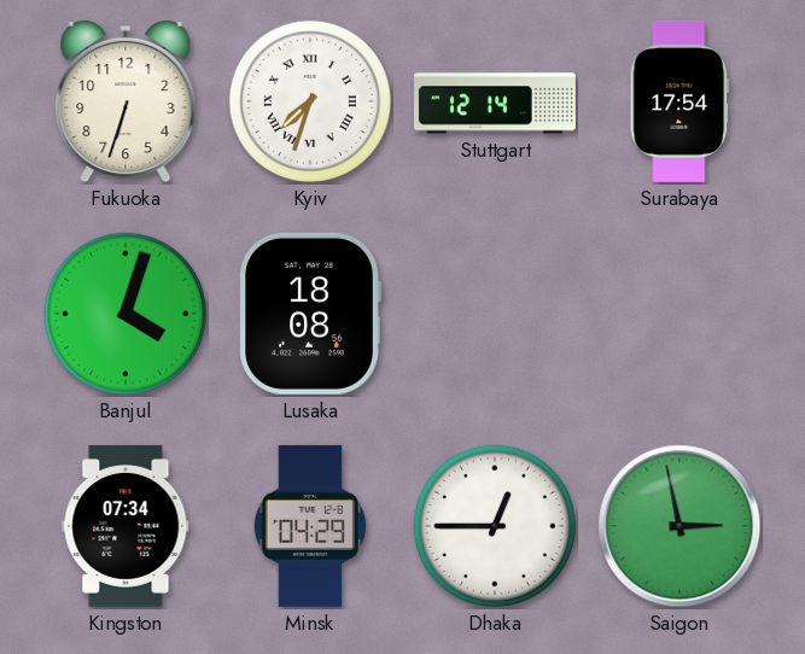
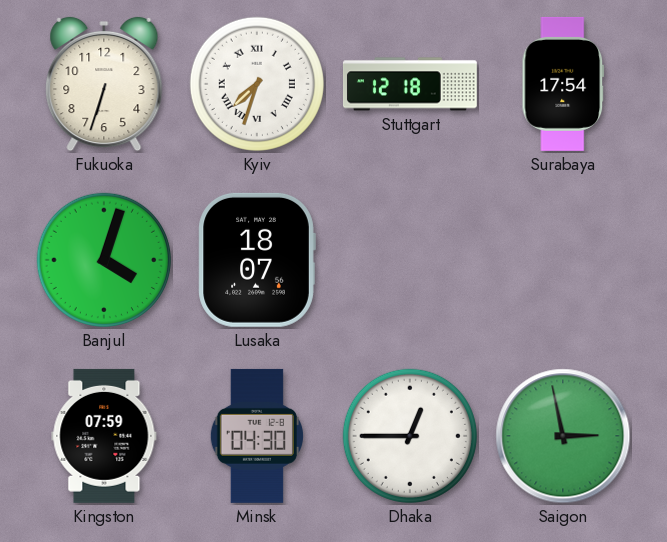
Stuttgart: 12:14 -> 12:18 (410, 84)
Lusaka: 18:08 -> 18:07 (257, 260)
Kingston: 07:34 -> 07:59 (104, 436)
Minsk: 04:29 -> 04:30 (257, 436)
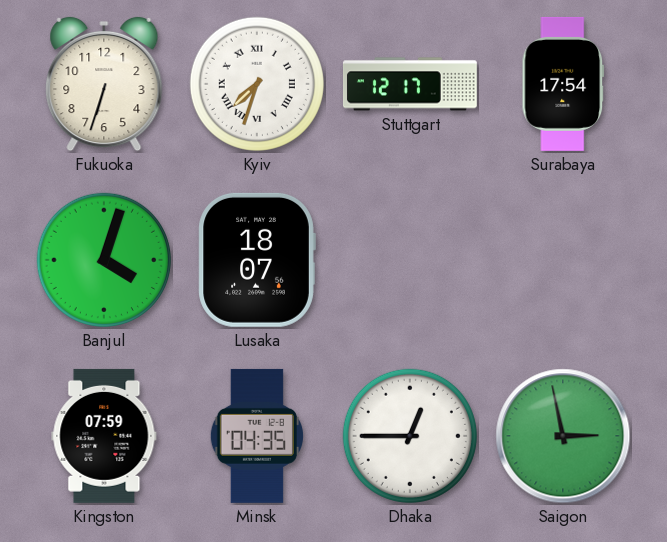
Stuttgart: 12:18 -> 12:17 (410, 84)
Minsk: 04:30 -> 04:35 (257, 436)
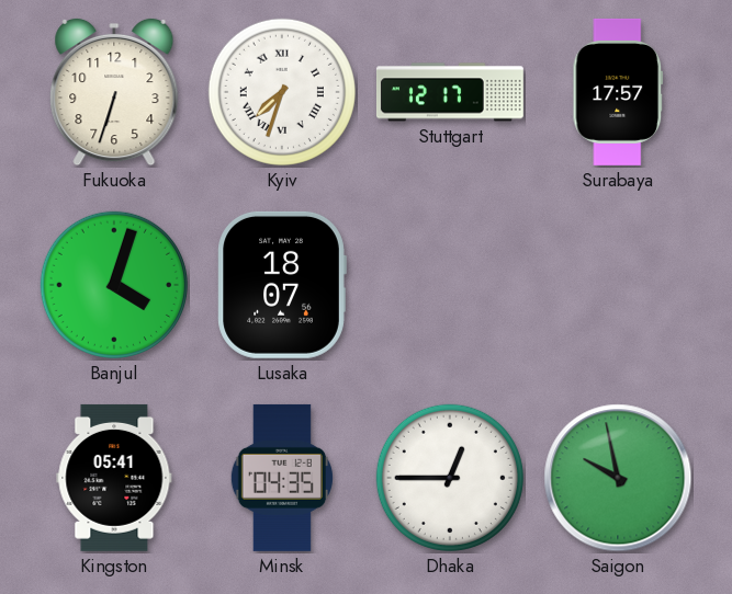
Surabaya: 17:54 -> 17:57 (618, 92)
Kingston: 07:59 -> 05:41 (114, 478)
Saigon: 2:58 -> 9:58 (618, 478)
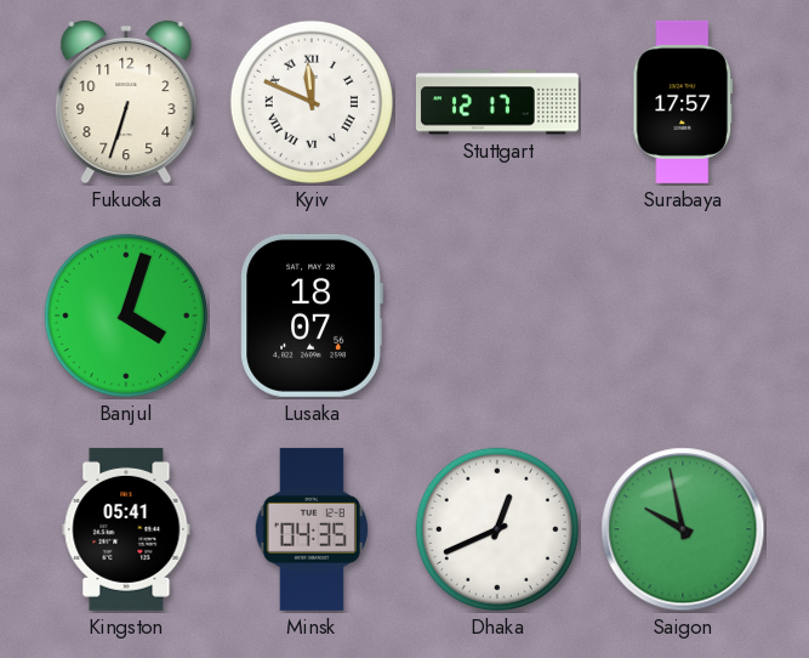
Kyiv: 7:33 -> 11:49 (312, 102)
Dhaka: 12:45 -> 12:41 (497, 529)
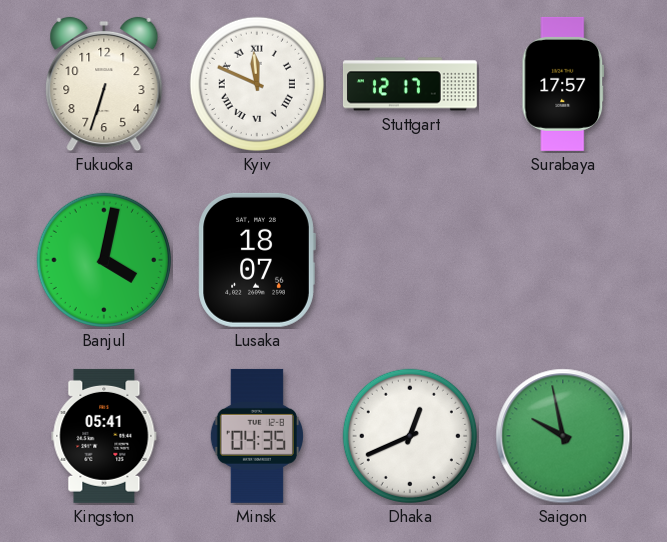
Banjul: 4:03 -> 4:02 (104, 260)
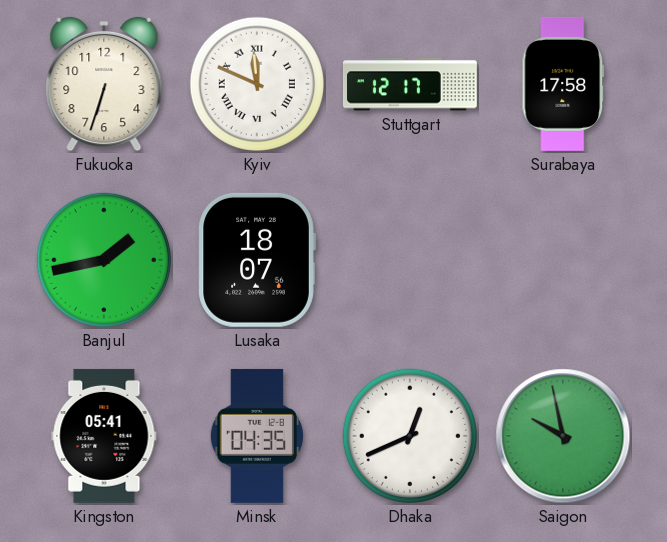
Surabaya: 17:57 -> 17:58 (563, 84)
Banjul: 4:02 -> 1:43 (104, 260)
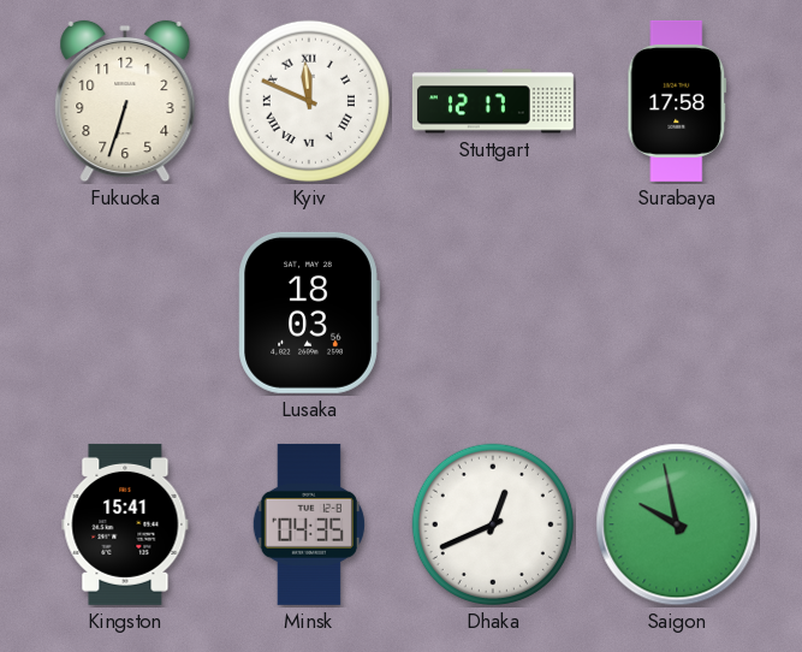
Banjul: 1:43 -> none (104, 260)
Lusaka: 18:07 -> 18:03 (309, 313)
Kingston: 05:41 -> 15:41 (125, 524)
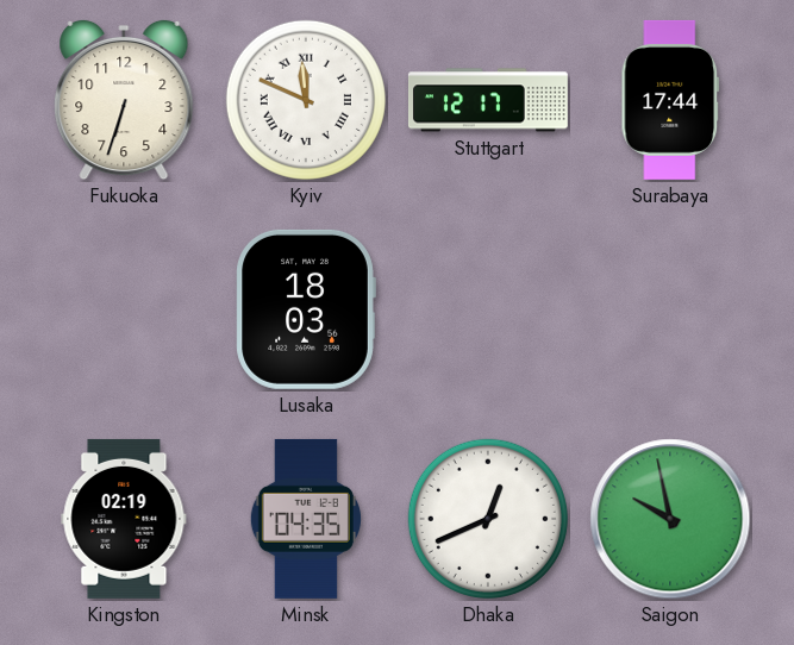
Surabaya: 17:58 -> 17:44 (670, 100)
Kingston: 15:41 -> 02:19 (124, 519)
